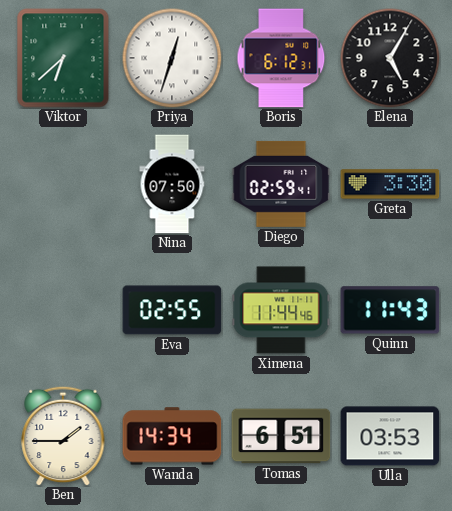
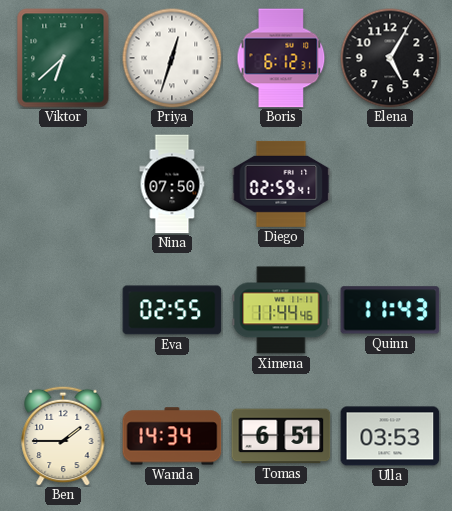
Greta: 3:30 -> none (390, 184)
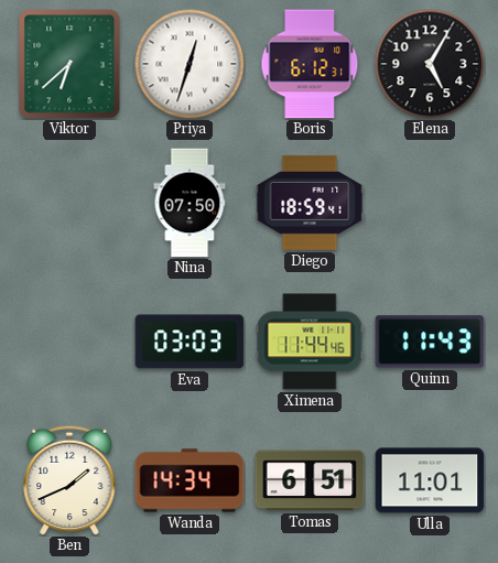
Diego: 02:59 -> 18:59 (310, 203)
Eva: 02:55 -> 03:03 (190, 342)
Ben: 1:45 -> 1:41 (69, 480)
Ulla: 03:53 -> 11:01 (430, 480)
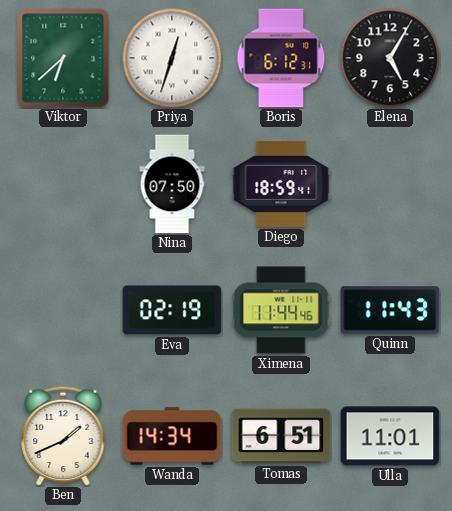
Eva: 03:03 -> 02:19 (172, 310)
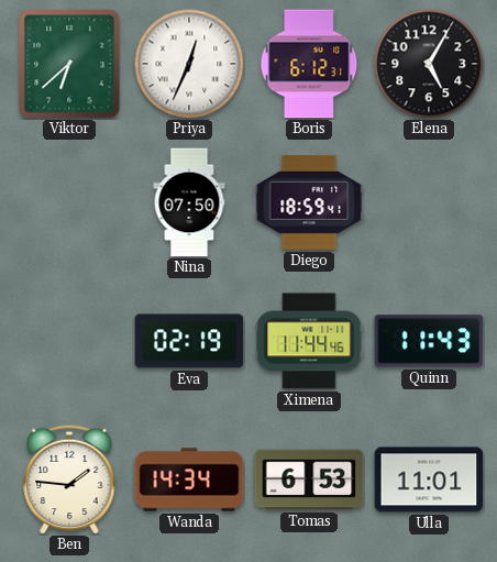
Priya: 12:33 -> 12:34 (189, 64)
Ben: 1:41 -> 1:46 (69, 480)
Tomas: 6:51 -> 6:53 (309, 480)
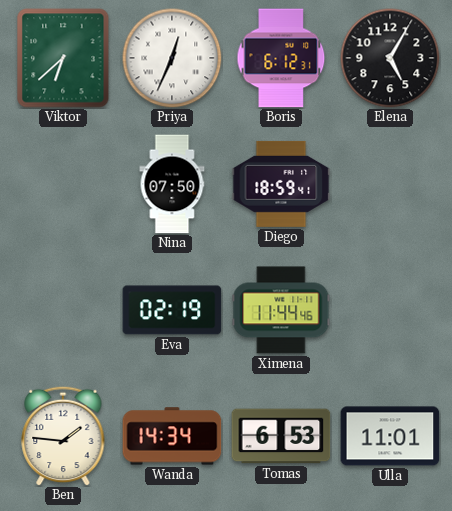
Quinn: 11:43 -> none (429, 341)
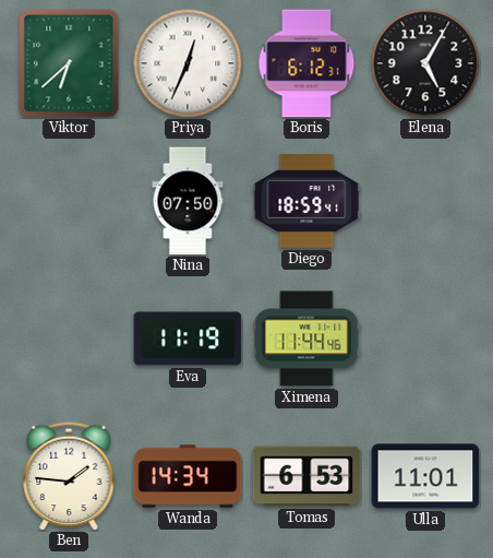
Eva: 02:19 -> 11:19 (188, 339)
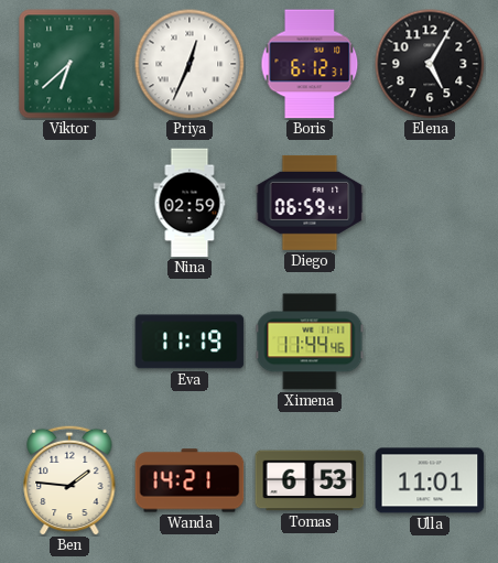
Nina: 07:50 -> 02:59 (190, 203)
Diego: 18:59 -> 06:59 (310, 203)
Wanda: 14:34 -> 14:21 (190, 480)
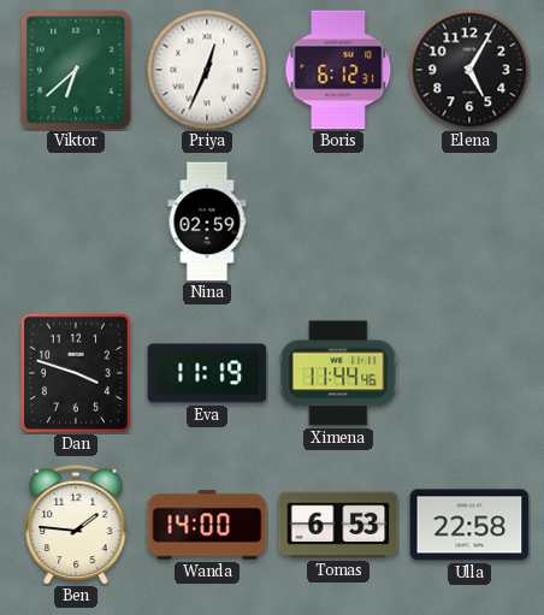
Diego: 06:59 -> none (310, 203)
Dan: none -> 3:48 (76, 373)
Wanda: 14:21 -> 14:00 (207, 525)
Ulla: 11:01 -> 22:58 (469, 525)
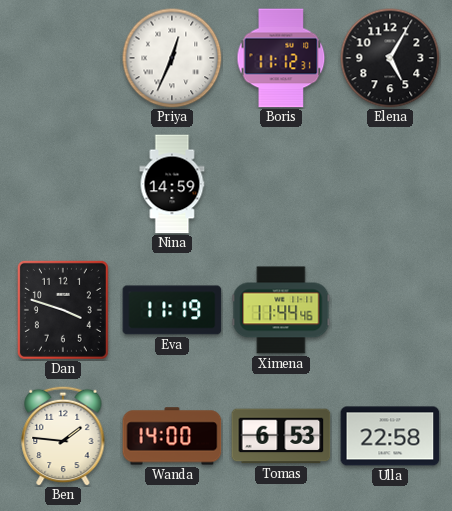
Viktor: 6:38 -> none (76, 70)
Boris: 6:12 -> 11:12 (281, 58)
Nina: 02:59 -> 14:59 (172, 184)
